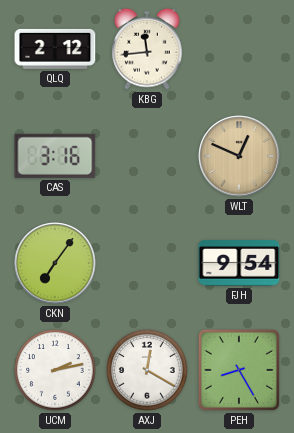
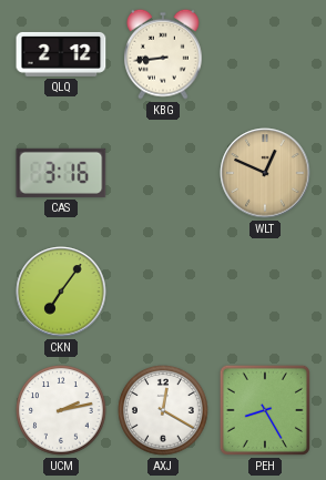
KBG: 11:44 -> 8:44 (164, 54)
FJH: 9:54 -> none (239, 263)
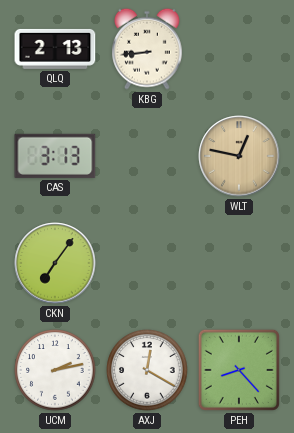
QLQ: 2:12 -> 2:13 (55, 49)
CAS: 3:16 -> 3:13 (55, 156)
WLT: 12:49 -> 12:47 (239, 156)
PEH: 8:25 -> 8:23 (239, 370)
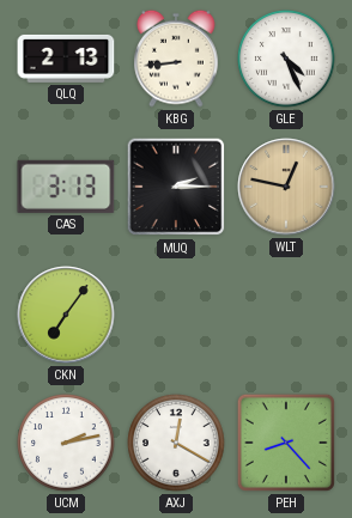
GLE: none -> 4:26 (286, 59)
MUQ: none -> 2:15 (176, 187)
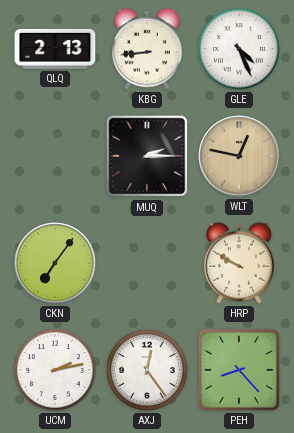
CAS: 3:13 -> none (66, 187)
HRP: none -> 9:50 (240, 263)
AXJ: 12:20 -> 12:24 (147, 370)
